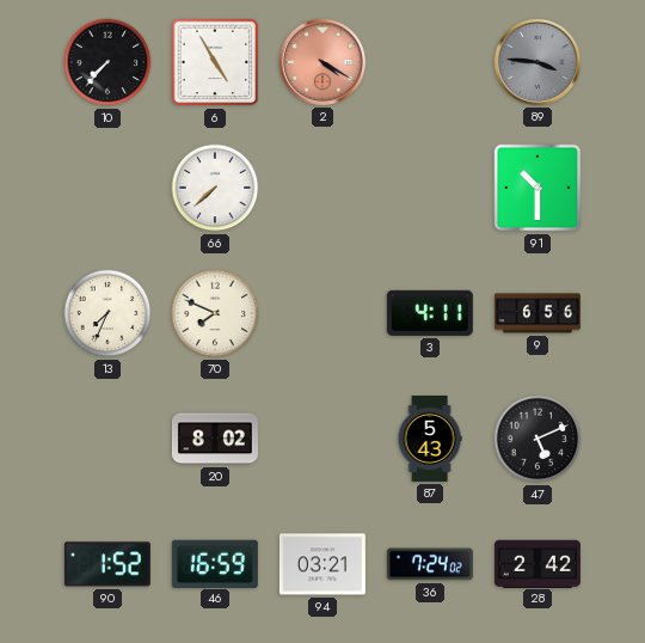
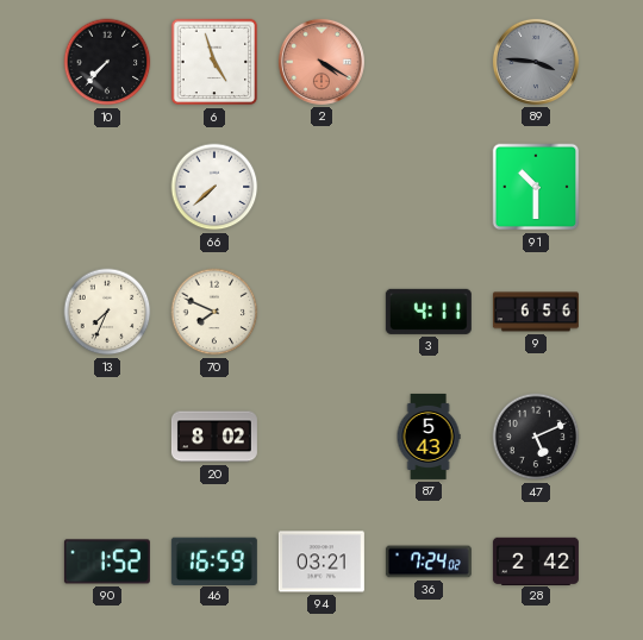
6: 4:55 -> 4:57 (214, 62)
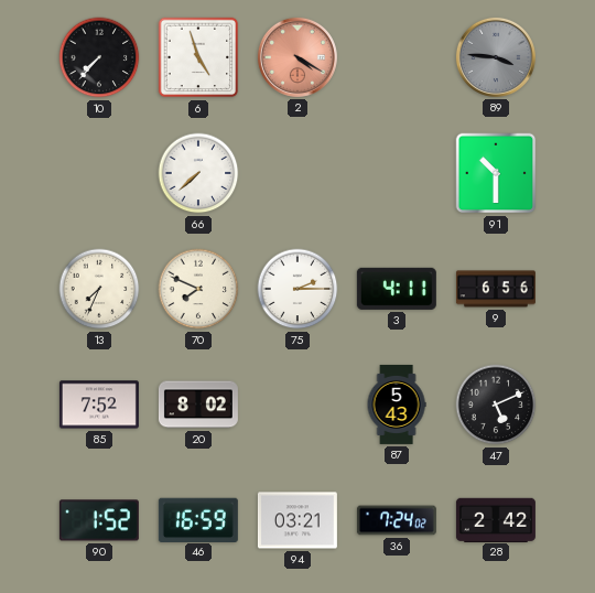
75: none -> 2:15 (297, 289)
85: none -> 7:52 (99, 405)
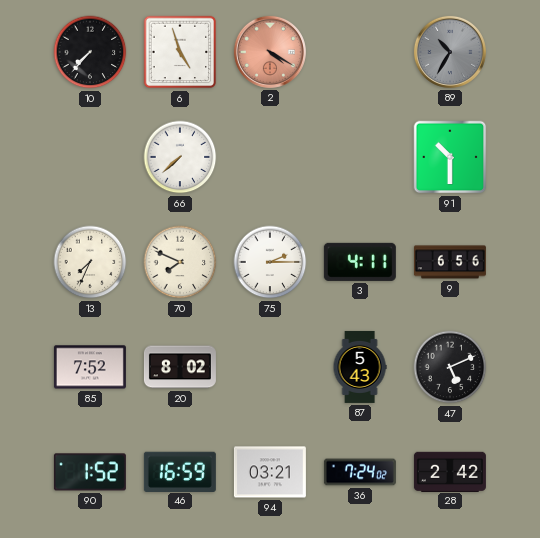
89: 3:46 -> 10:35 (450, 52)
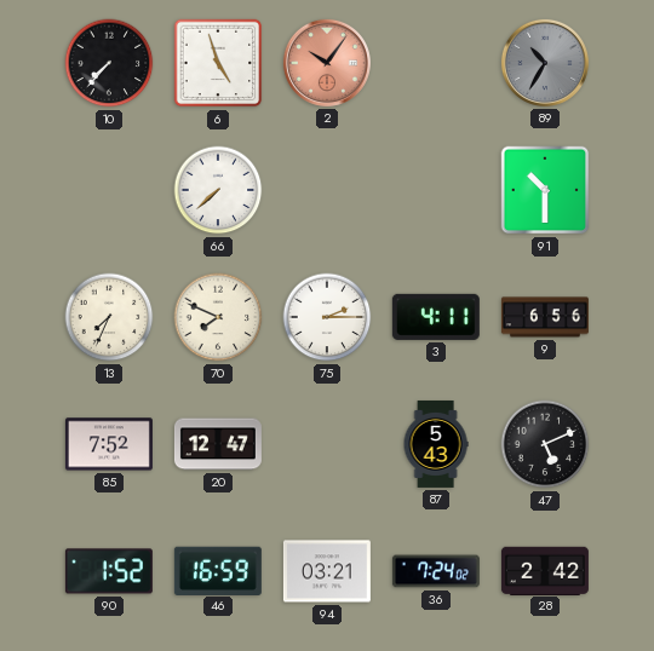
2: 4:20 -> 10:06 (327, 63)
20: 8:02 -> 12:47 (218, 444)
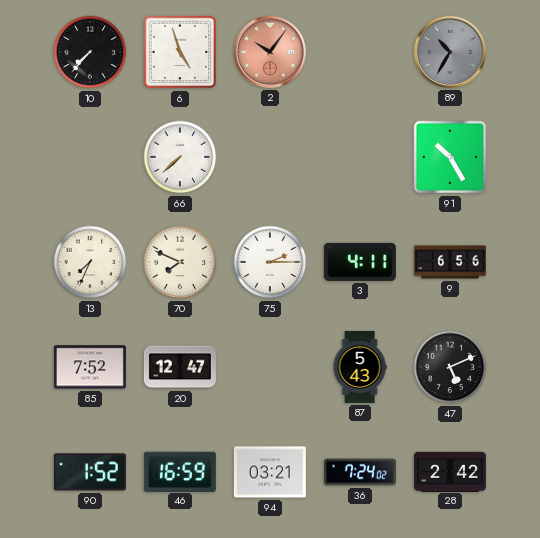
91: 10:30 -> 10:25 (450, 157)
